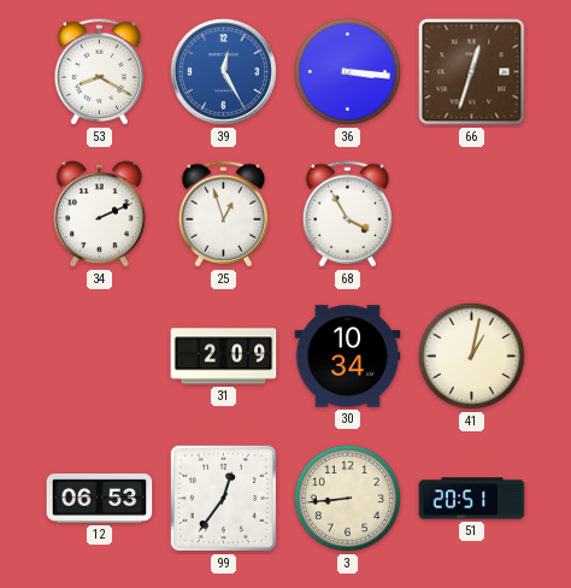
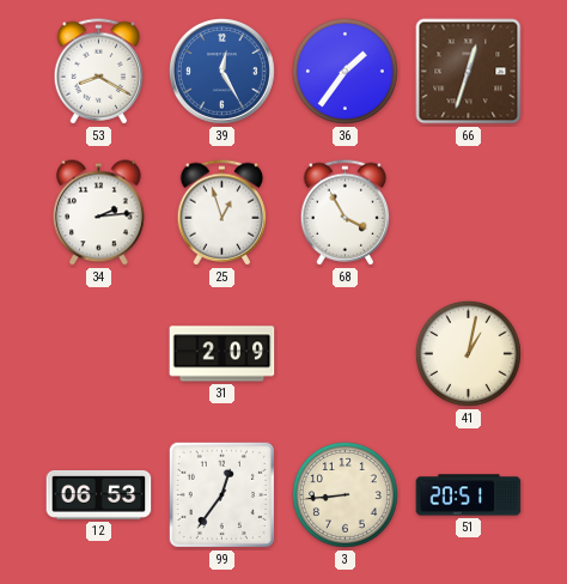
36: 3:16 -> 1:36 (345, 71)
34: 2:11 -> 2:14 (99, 213)
30: 10:34 -> none (348, 357)
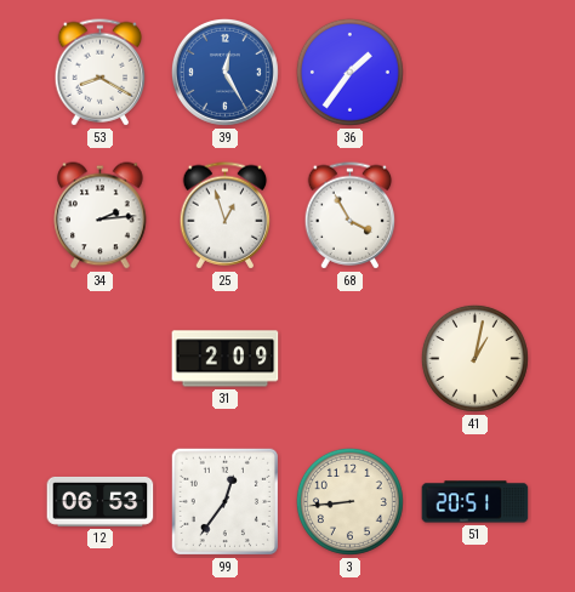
66: 12:33 -> none (469, 72)
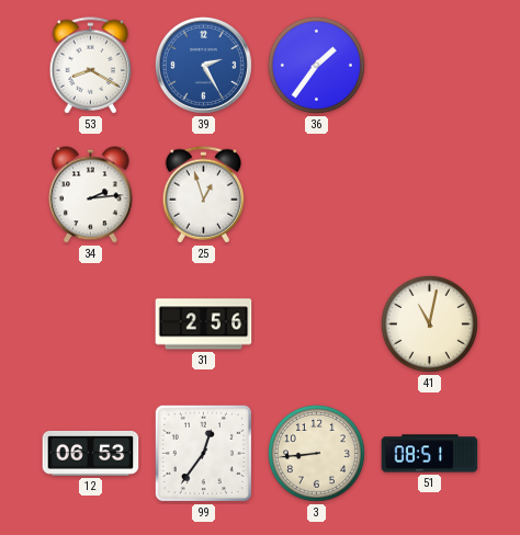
39: 12:25 -> 2:25 (203, 65)
68: 3:55 -> none (351, 216)
31: 2:09 -> 2:56 (204, 325)
41: 1:02 -> 11:02 (429, 323)
51: 20:51 -> 08:51 (430, 454)
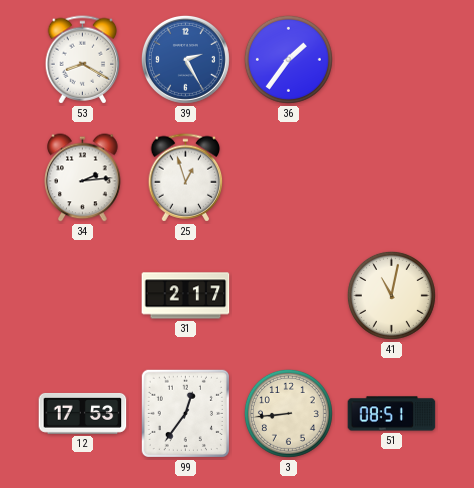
31: 2:56 -> 2:17 (186, 296)
12: 06:53 -> 17:53 (83, 413)
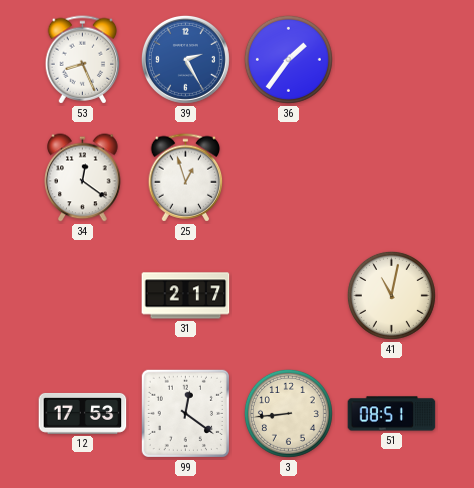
53: 8:20 -> 8:26 (83, 60)
34: 2:14 -> 12:21 (83, 178)
99: 12:36 -> 12:21 (185, 413)
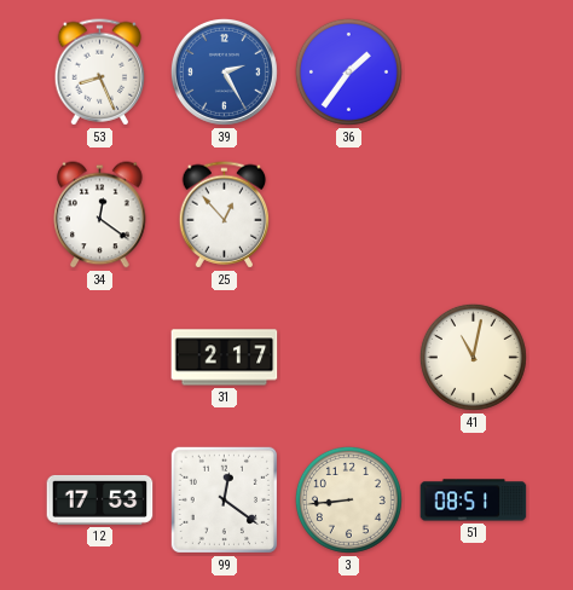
25: 12:57 -> 12:53 (225, 215)
